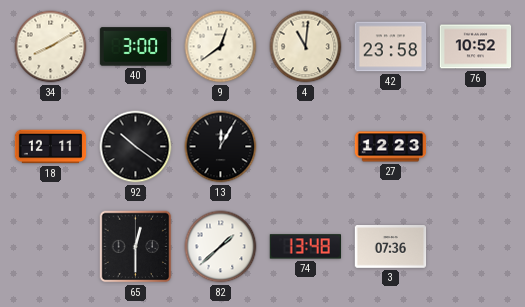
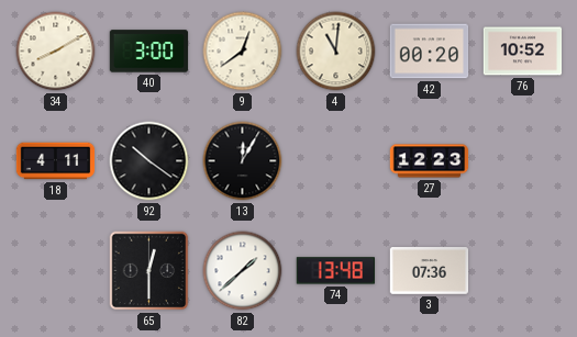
42: 23:58 -> 00:20 (430, 52)
18: 12:11 -> 4:11 (56, 161)
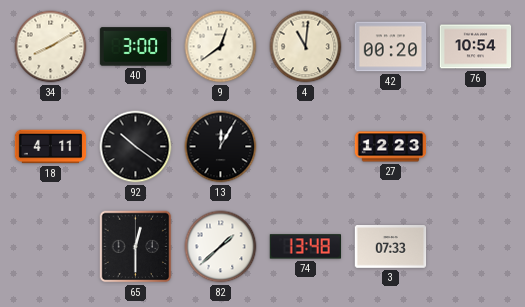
76: 10:52 -> 10:54 (476, 47)
3: 07:36 -> 07:33 (391, 247)
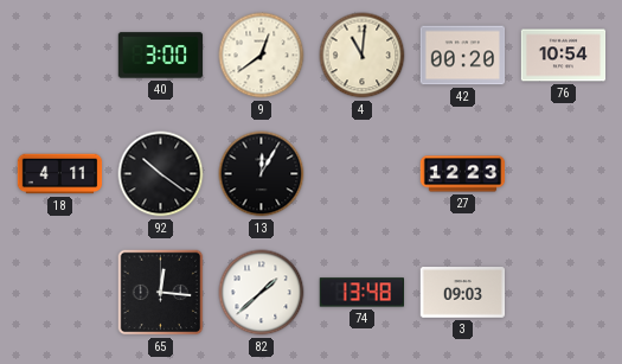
34: 8:10 -> none (51, 47)
65: 12:30 -> 12:16 (161, 293)
3: 07:33 -> 09:03 (463, 293)
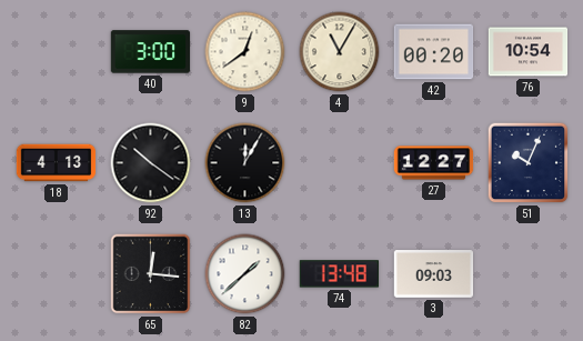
4: 11:01 -> 11:05 (340, 52)
18: 4:11 -> 4:13 (57, 163)
27: 12:23 -> 12:27 (434, 163)
51: none -> 10:04 (529, 163)
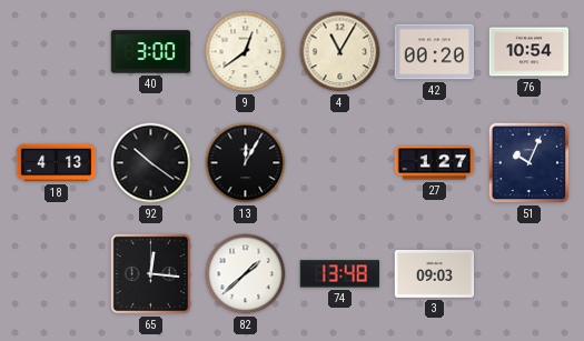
27: 12:27 -> 1:27 (435, 163)
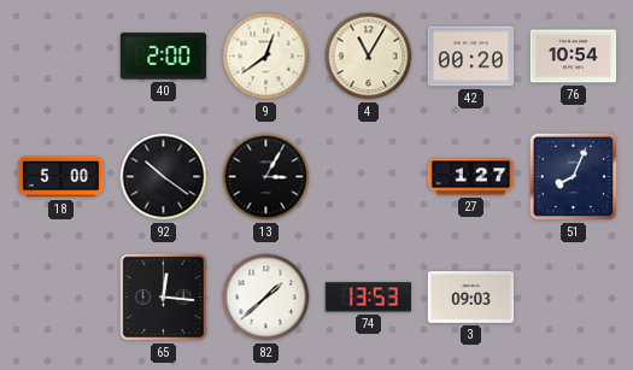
40: 3:00 -> 2:00 (164, 57)
18: 4:13 -> 5:00 (61, 177)
13: 12:05 -> 3:05 (266, 177)
51: 10:04 -> 8:04 (574, 177)
74: 13:48 -> 13:53 (368, 298)
